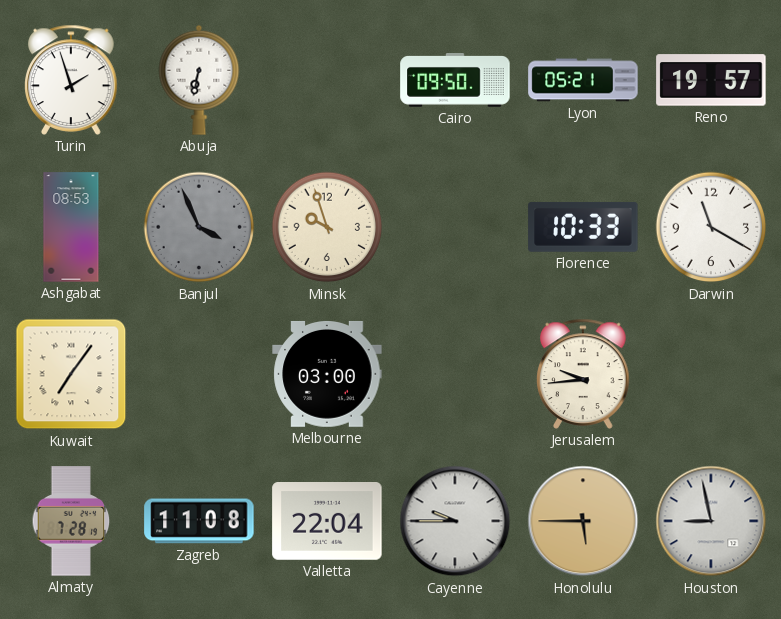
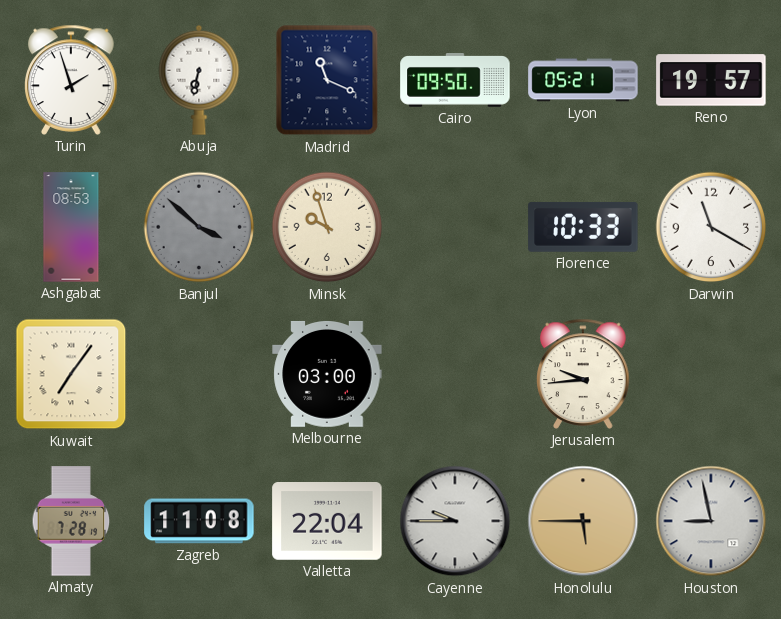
Madrid: none -> 11:19 (327, 80)
Banjul: 3:56 -> 3:52 (199, 227)
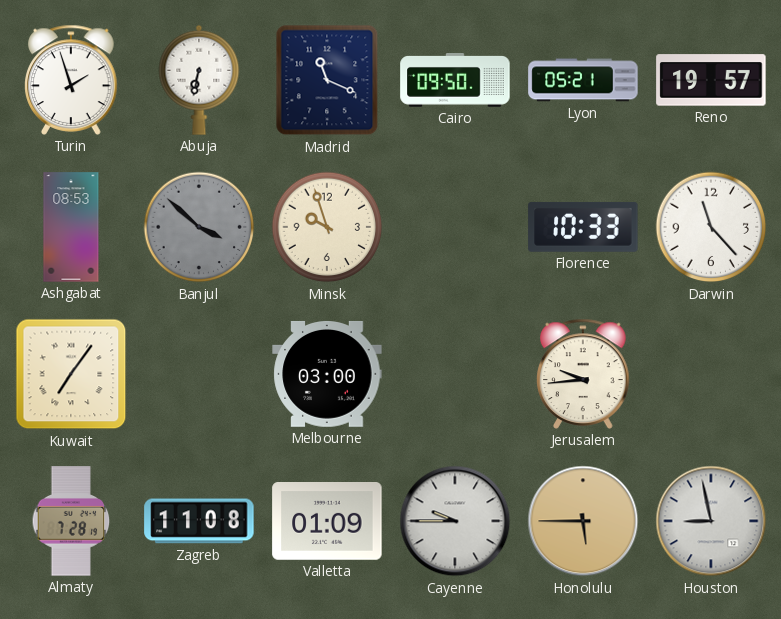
Darwin: 11:20 -> 11:23 (711, 227)
Valletta: 22:04 -> 01:09 (327, 521)
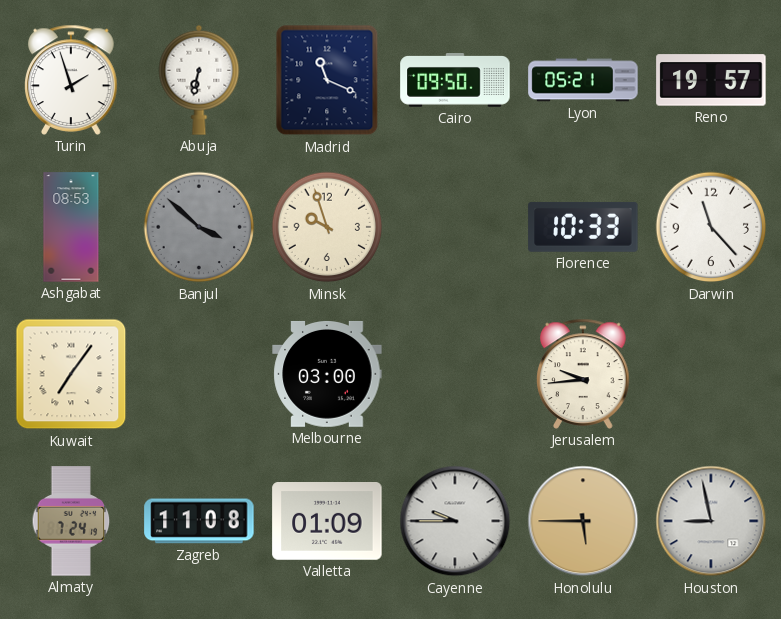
Almaty: 7:28 -> 7:24 (71, 521)
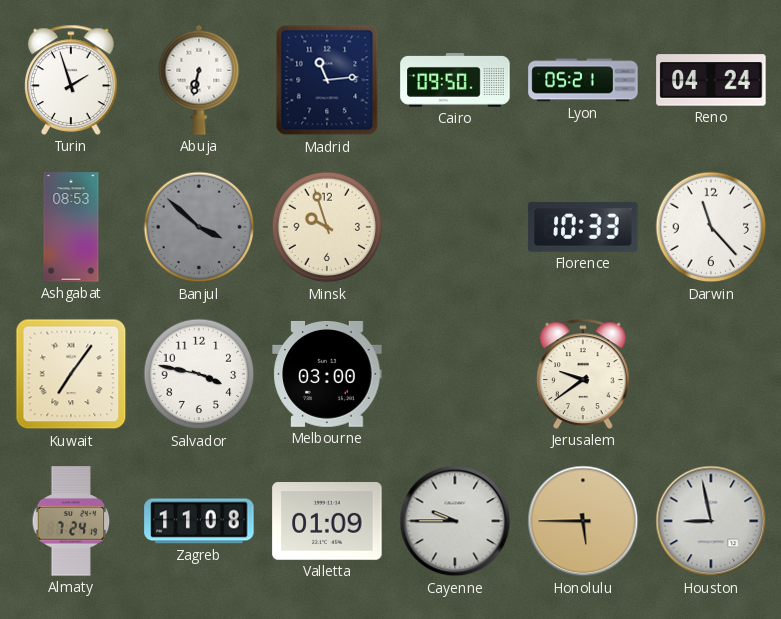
Madrid: 11:19 -> 11:14 (327, 80)
Reno: 19:57 -> 04:24 (711, 80)
Salvador: none -> 3:47 (199, 374)
Jerusalem: 9:44 -> 9:39 (583, 374)
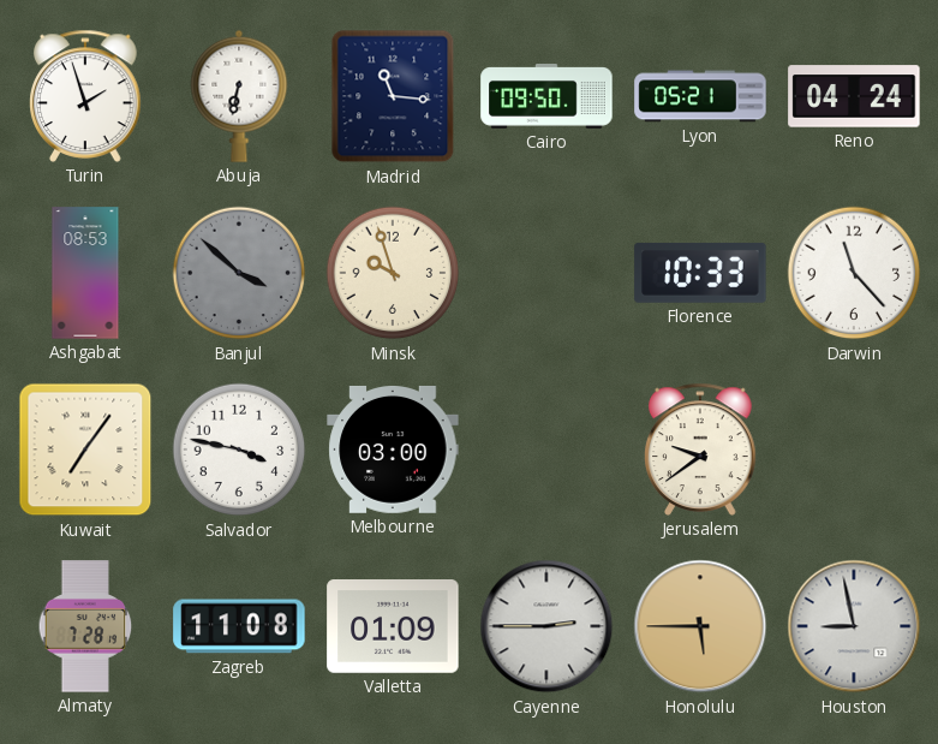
Madrid: 11:14 -> 11:16 (393, 96)
Almaty: 7:24 -> 7:28 (85, 626)
Cayenne: 9:45 -> 2:45 (546, 626)
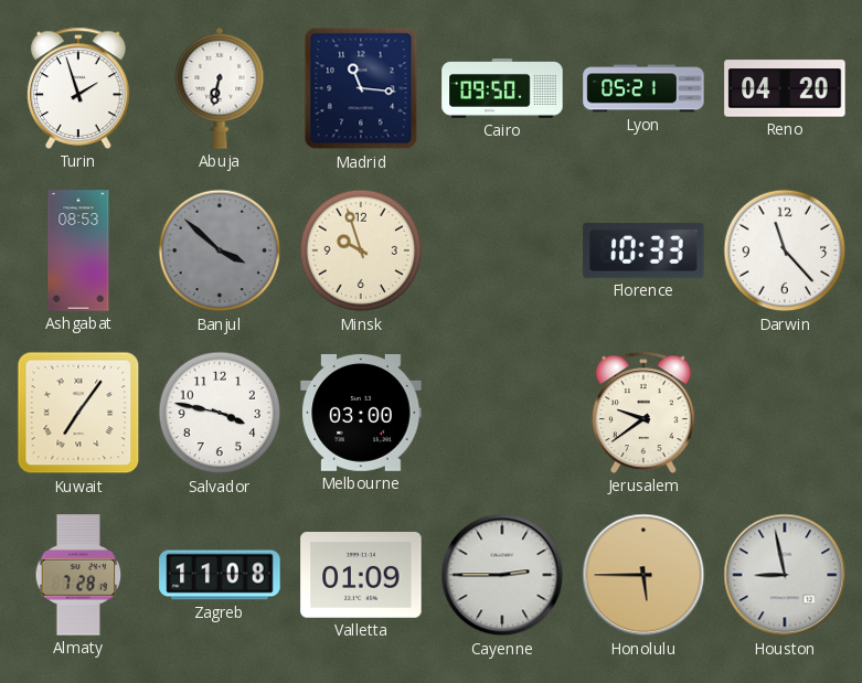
Reno: 04:24 -> 04:20 (785, 88)
